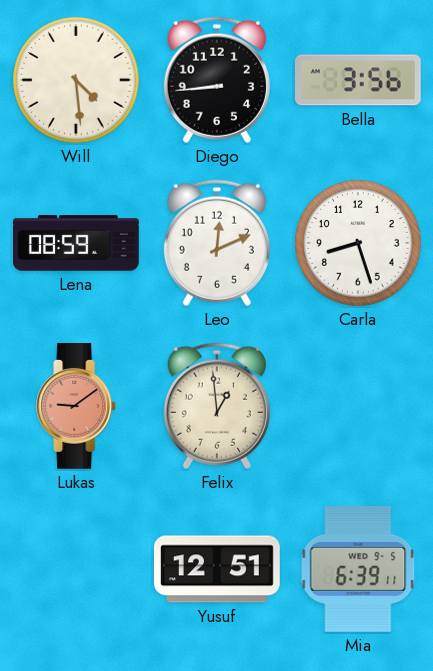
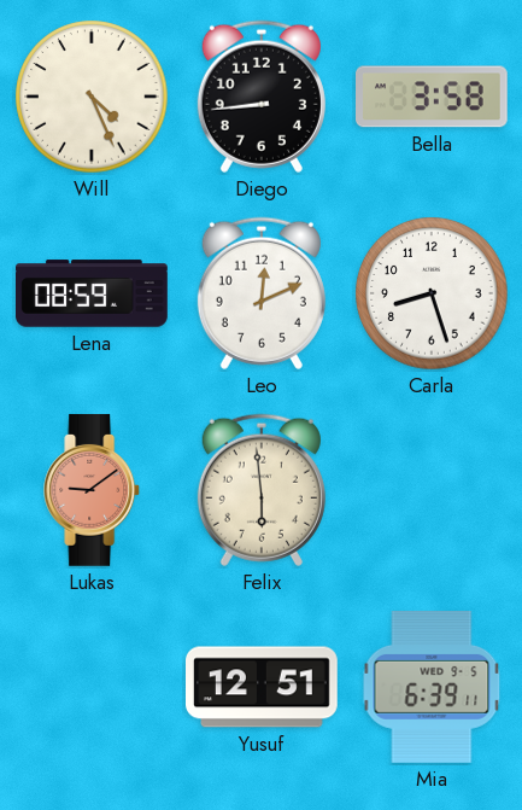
Will: 4:29 -> 4:26 (92, 97)
Bella: 3:56 -> 3:58 (433, 97)
Felix: 12:59 -> 5:59 (262, 490)
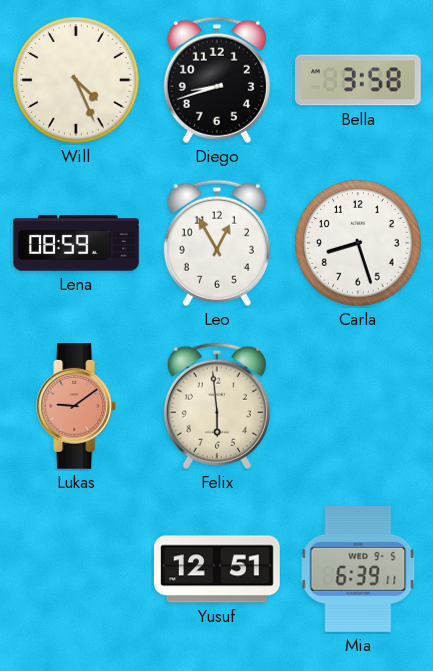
Diego: 8:44 -> 8:42 (217, 80)
Leo: 12:11 -> 12:55 (217, 243)
